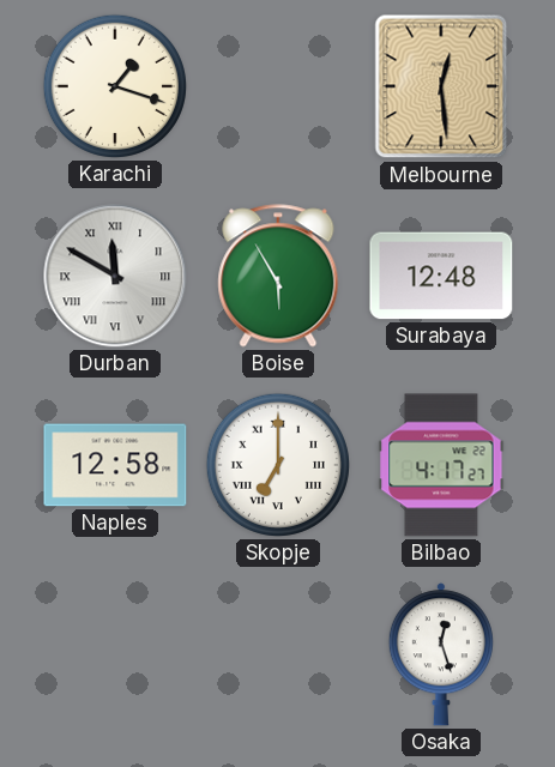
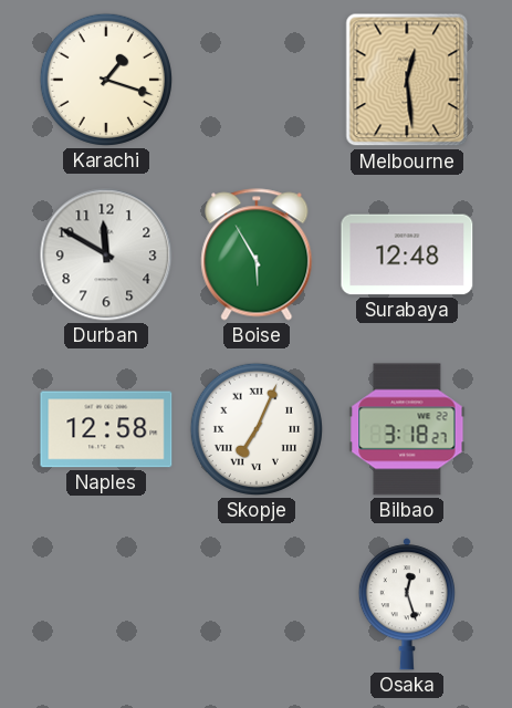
Durban numerals: Roman -> Arabic (106, 254)
Skopje: 7:00 -> 7:04 (257, 429)
Bilbao: 4:17 -> 3:18 (407, 429)
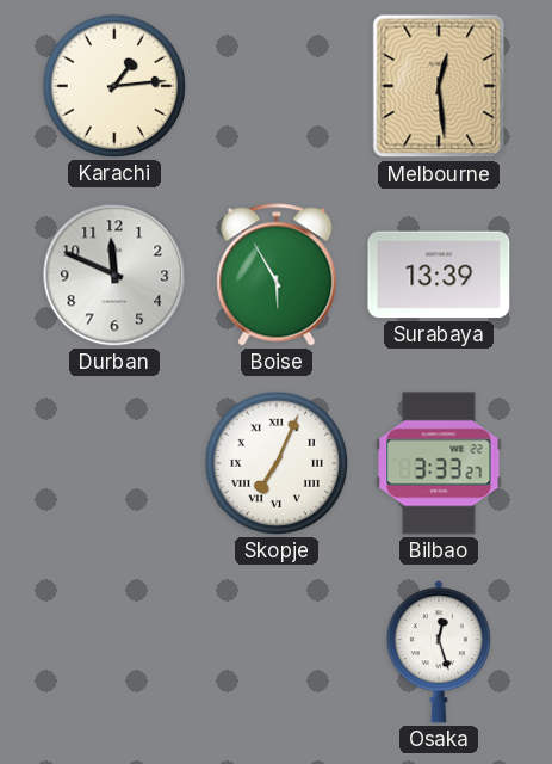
Karachi: 1:18 -> 1:14 (114, 86)
Durban: 11:50 -> 11:49 (114, 275)
Surabaya: 12:48 -> 13:39 (439, 275)
Naples: 12:58 -> none (106, 429)
Bilbao: 3:18 -> 3:33 (439, 463)
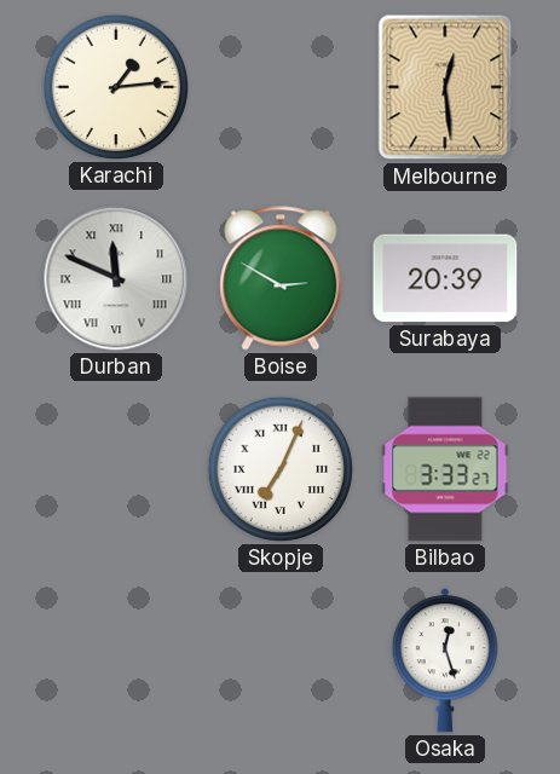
Durban numerals: Arabic -> Roman (116, 278)
Boise: 5:55 -> 2:50 (281, 278)
Surabaya: 13:39 -> 20:39 (445, 278)
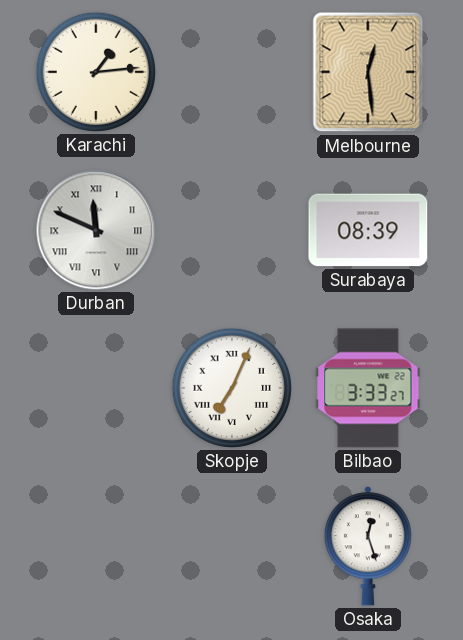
Boise: 2:50 -> none (281, 278)
Surabaya: 20:39 -> 08:39 (368, 230)
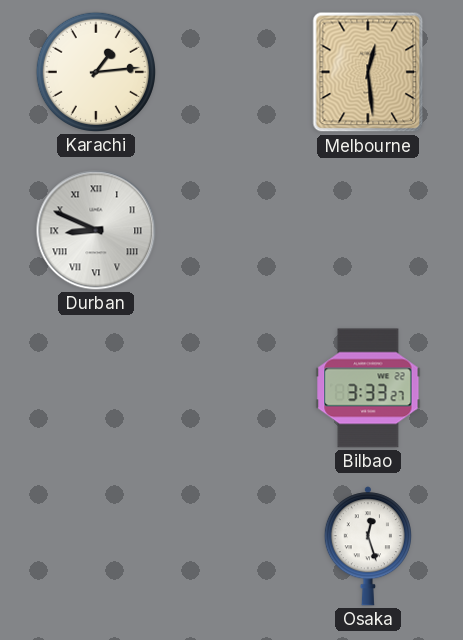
Durban: 11:49 -> 8:49 (96, 230)
Surabaya: 08:39 -> none (368, 230)
Skopje: 7:04 -> none (232, 388)
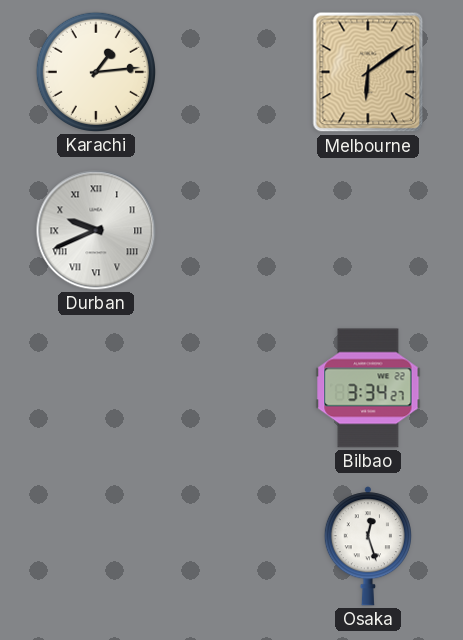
Melbourne: 12:29 -> 6:09 (368, 72)
Durban: 8:49 -> 9:41 (96, 230)
Bilbao: 3:33 -> 3:34 (368, 388)
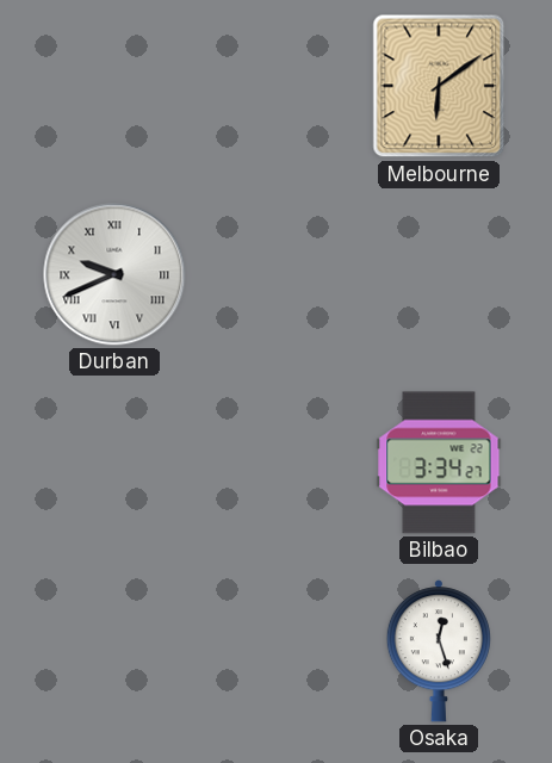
Karachi: 1:14 -> none (96, 72)
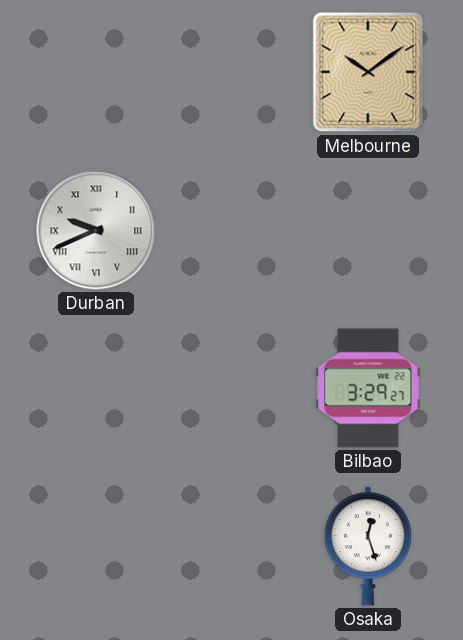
Melbourne: 6:09 -> 10:09 (368, 72)
Bilbao: 3:34 -> 3:29 (368, 388)
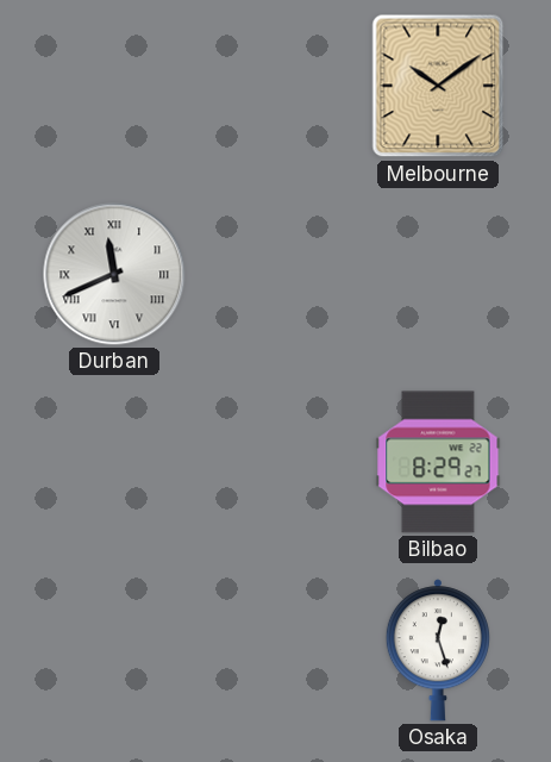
Durban: 9:41 -> 11:41 (114, 274)
Bilbao: 3:29 -> 8:29 (438, 462)
